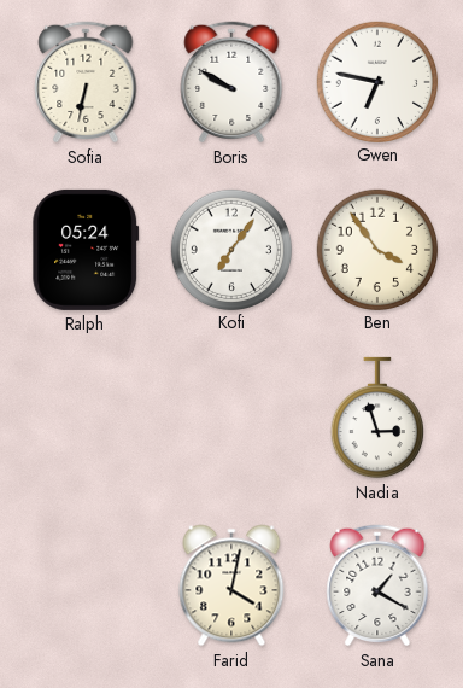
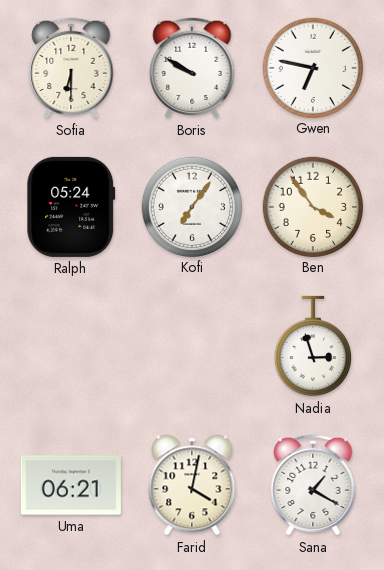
Sofia: 6:32 -> 6:30 (71, 68)
Uma: none -> 06:21 (71, 485)
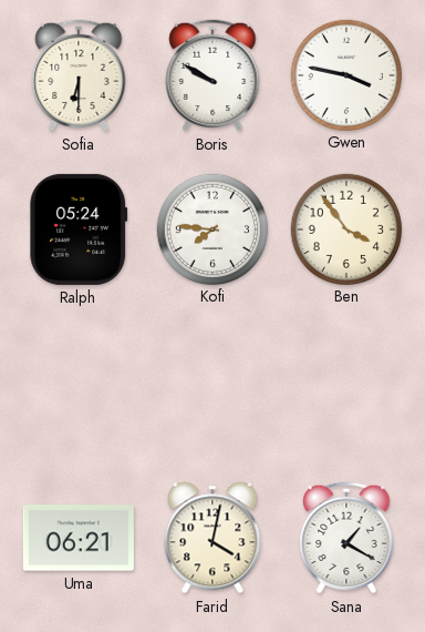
Gwen: 6:47 -> 3:47 (345, 74)
Kofi: 7:06 -> 7:46 (211, 228)
Nadia: 2:57 -> none (313, 346)
